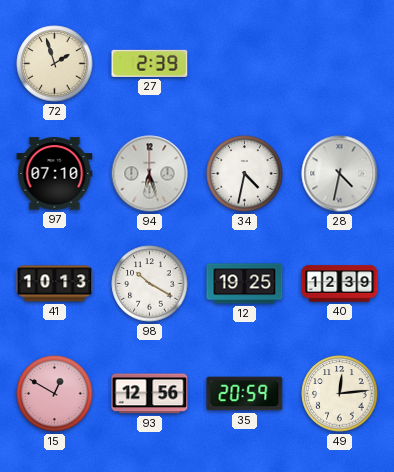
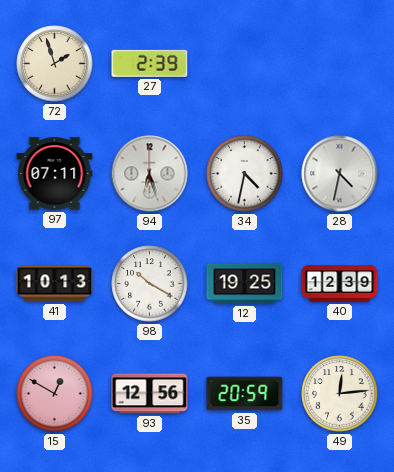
97: 07:10 -> 07:11 (55, 174)
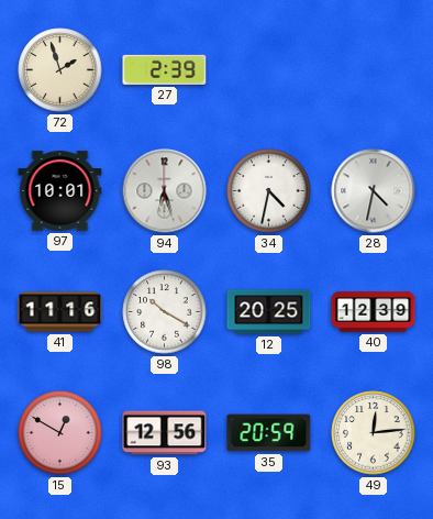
97: 07:11 -> 10:01 (60, 191)
41: 10:13 -> 11:16 (60, 312)
12: 19:25 -> 20:25 (269, 312)
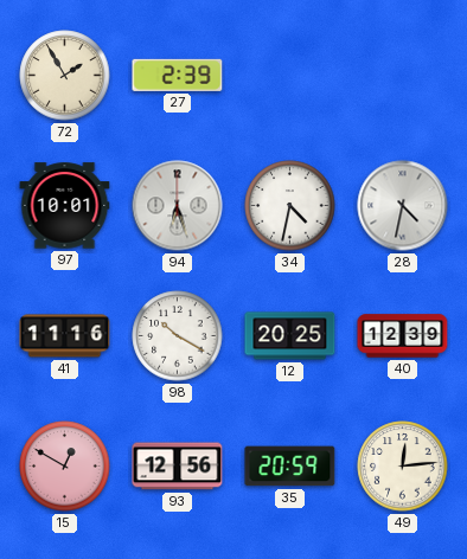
72: 1:57 -> 1:55 (65, 76)
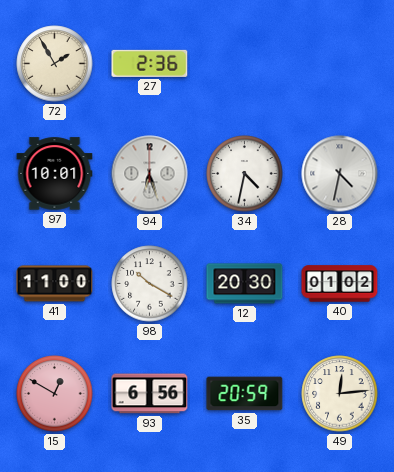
27: 2:39 -> 2:36 (150, 63)
41: 11:16 -> 11:00 (55, 284)
12: 20:25 -> 20:30 (245, 284)
40: 12:39 -> 01:02 (340, 284)
93: 12:56 -> 6:56 (150, 394)
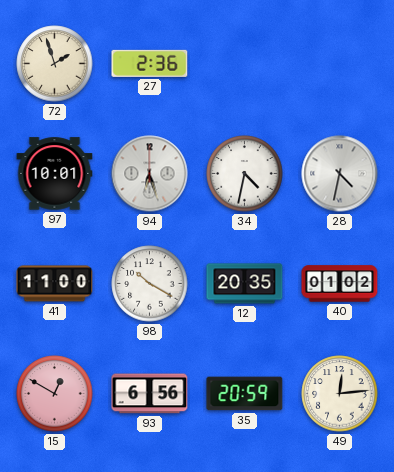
72: 1:55 -> 1:57 (55, 64)
12: 20:30 -> 20:35 (245, 284)
